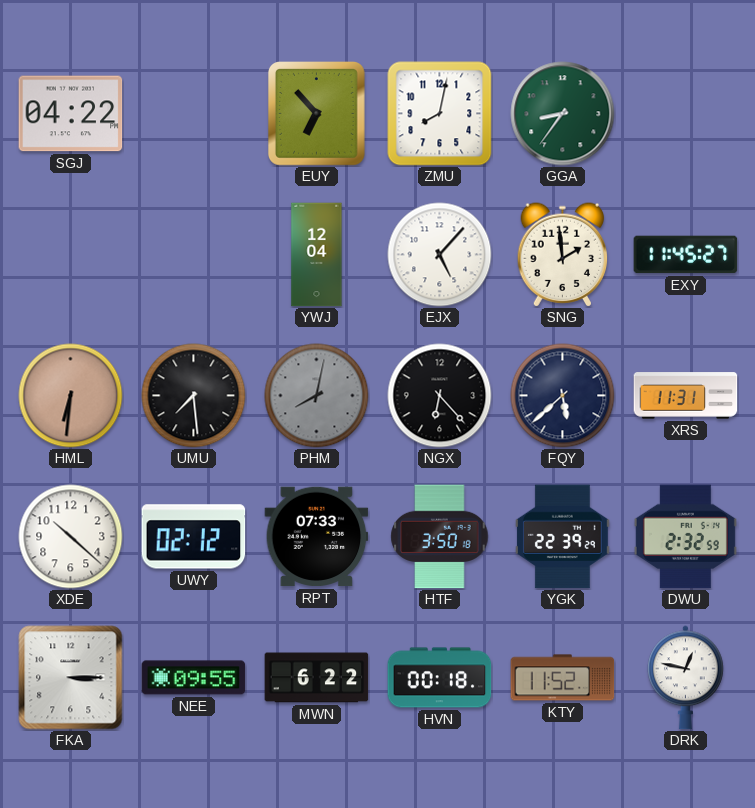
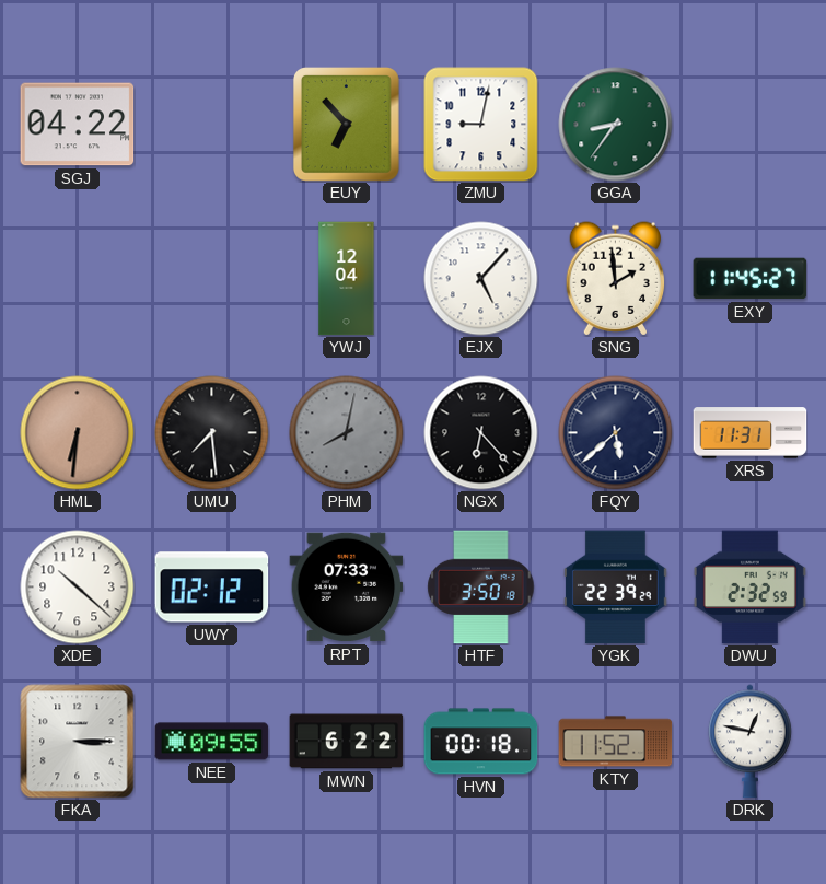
ZMU: 8:02 -> 9:02 (481, 125)
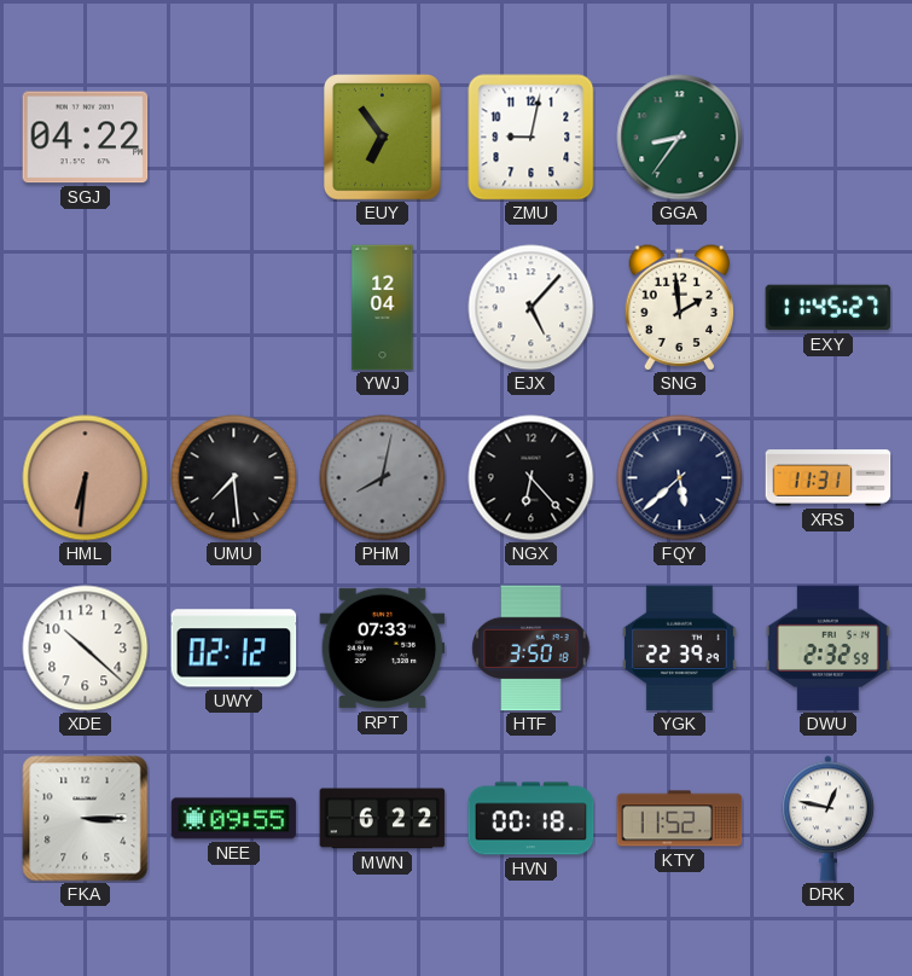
EUY: 6:53 -> 6:54 (383, 138)
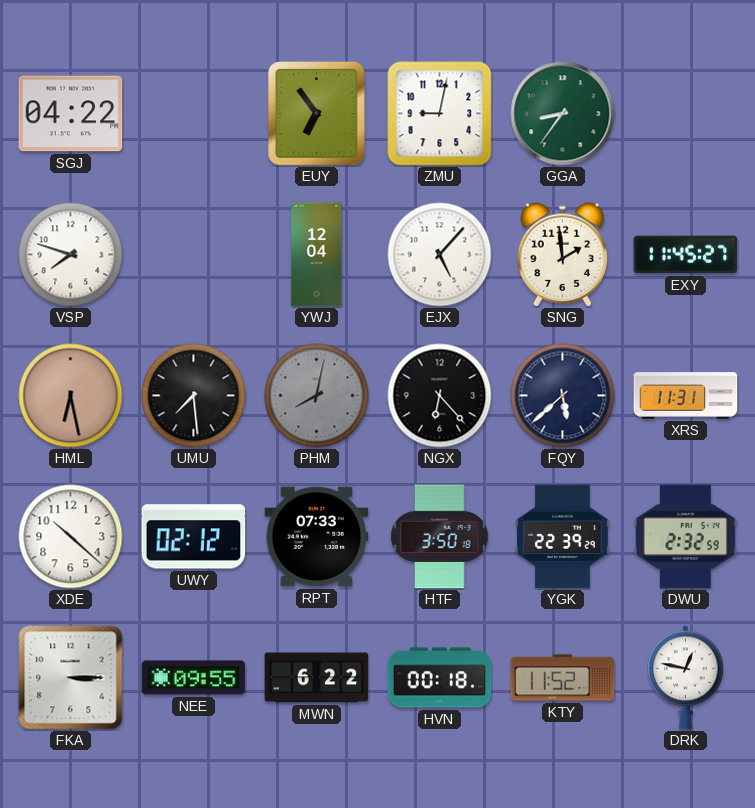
VSP: none -> 7:48 (71, 255)
HML: 6:31 -> 6:28 (71, 396)
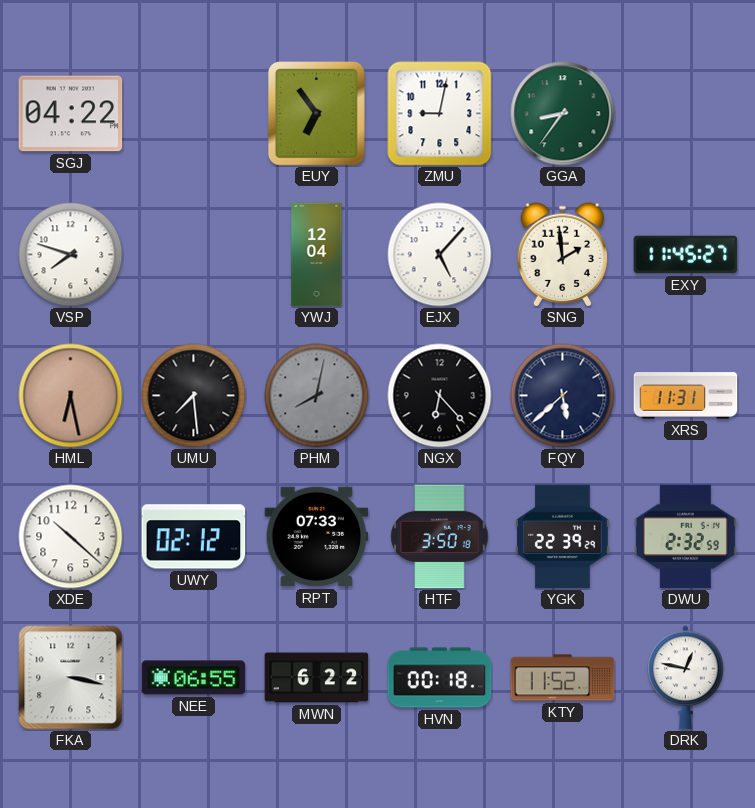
FKA: 3:15 -> 3:17 (71, 678)
NEE: 09:55 -> 06:55 (194, 678)
